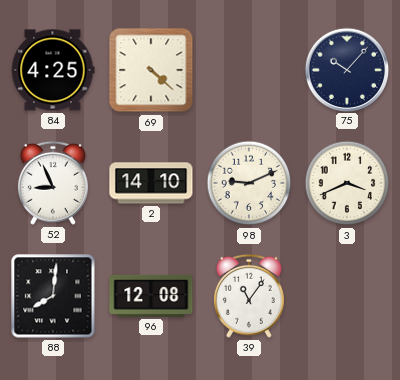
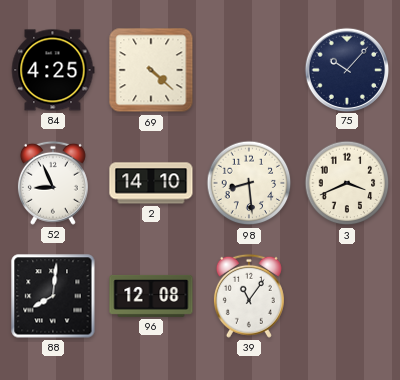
98: 9:11 -> 8:29 (249, 183)
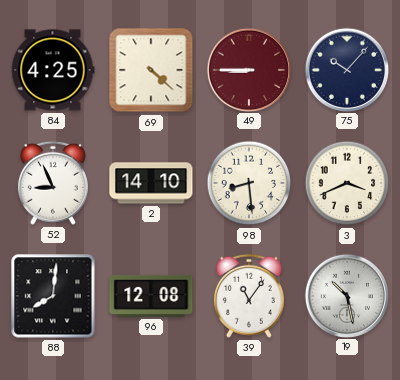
49: none -> 8:45 (248, 69)
19: none -> 10:28 (346, 295)
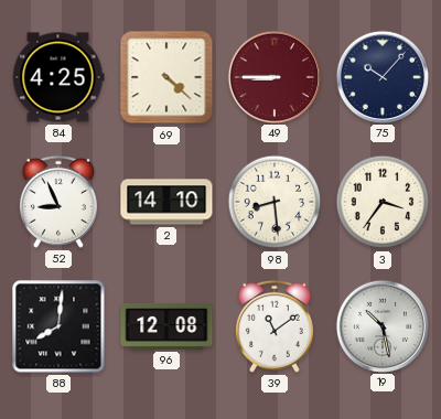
3: 3:41 -> 3:36 (383, 202)
39: 11:06 -> 11:09 (275, 326)
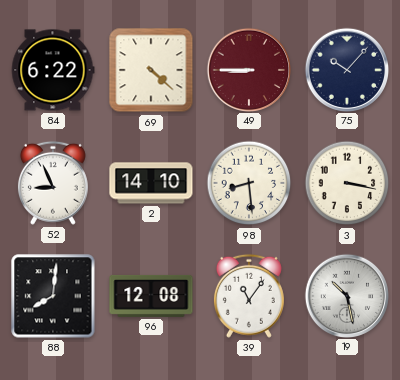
84: 4:25 -> 6:22 (53, 70)
3: 3:36 -> 3:17 (347, 183)
39: 11:09 -> 11:06 (249, 296)
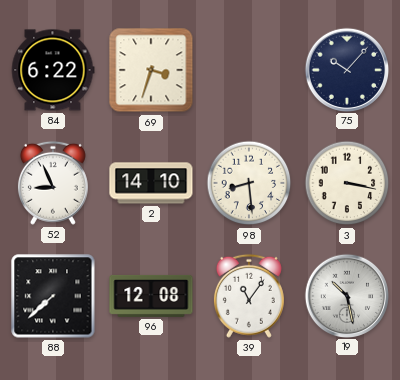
69: 4:22 -> 3:33 (151, 70)
49: 8:45 -> none (248, 69)
88: 8:01 -> 7:38 (53, 296)
